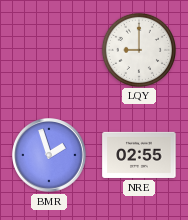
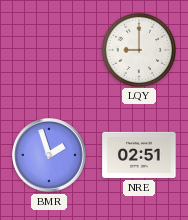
NRE: 02:55 -> 02:51 (139, 155)
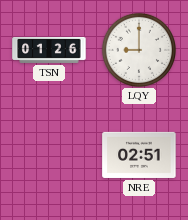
TSN: none -> 01:26 (49, 50)
BMR: 1:57 -> none (49, 155)
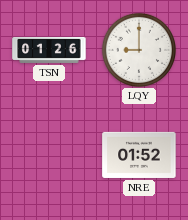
NRE: 02:51 -> 01:52 (139, 155)
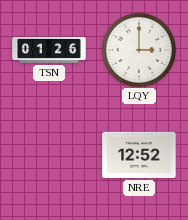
LQY: 9:00 -> 3:00 (138, 49)
NRE: 01:52 -> 12:52 (139, 155)
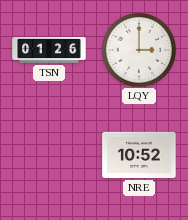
NRE: 12:52 -> 10:52 (139, 155)
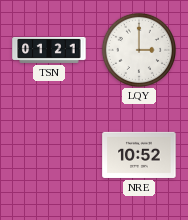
TSN: 01:26 -> 01:21 (49, 50)
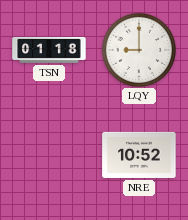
TSN: 01:21 -> 01:18 (49, 50)
LQY: 3:00 -> 9:00 (138, 49)
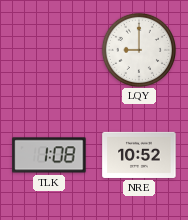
TSN: 01:18 -> none (49, 50)
TLK: none -> 1:08 (49, 155)
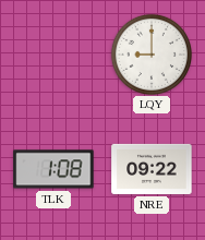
NRE: 10:52 -> 09:22 (152, 169)
